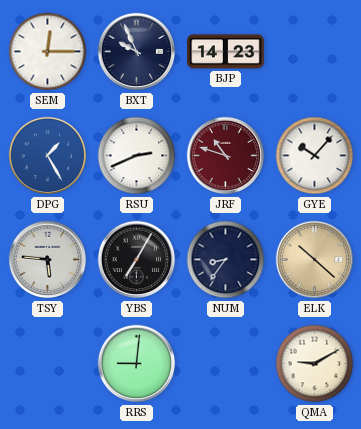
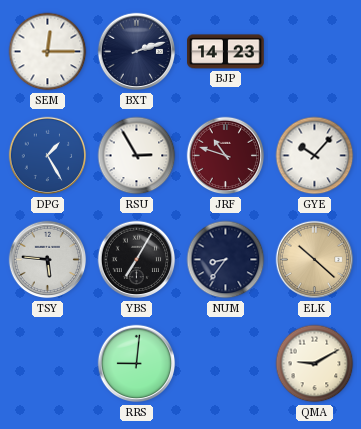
BXT: 9:56 -> 2:12 (137, 52)
RSU: 2:41 -> 2:55 (137, 156)
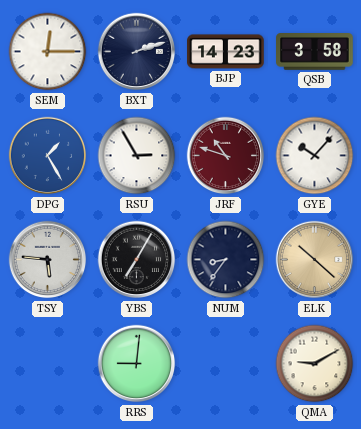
QSB: none -> 3:58 (315, 52)
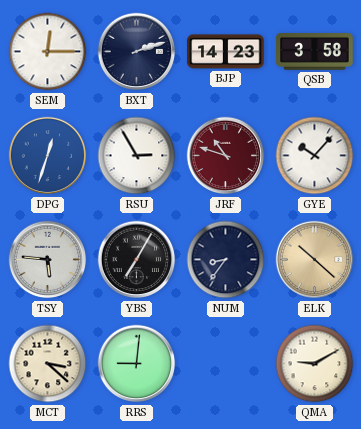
DPG: 1:25 -> 12:33 (48, 156)
MCT: none -> 3:22 (48, 364)
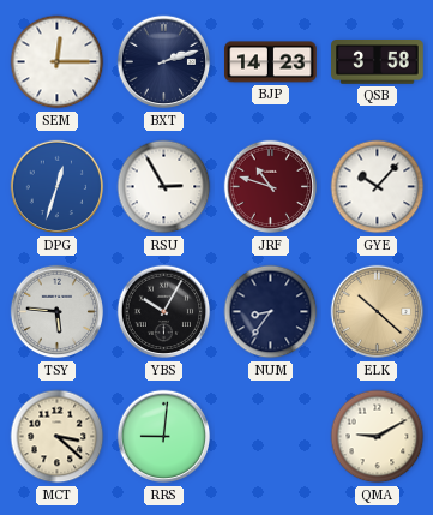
YBS: 7:05 -> 10:05 (164, 312)
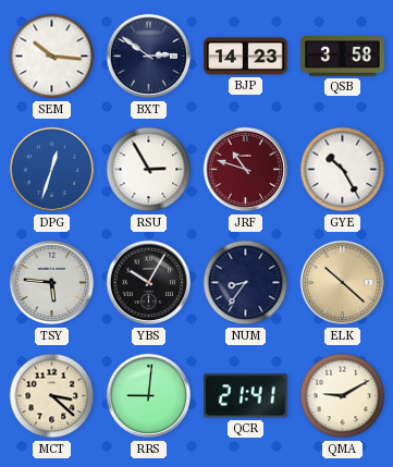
SEM: 12:15 -> 10:16 (52, 57)
BXT: 2:12 -> 2:51 (149, 57)
GYE: 10:07 -> 10:25 (343, 170)
QCR: none -> 21:41 (246, 396)
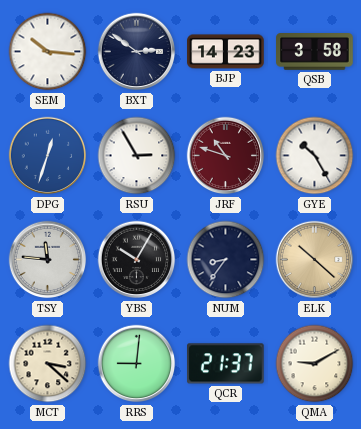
TSY: 5:46 -> 11:46 (48, 260)
QCR: 21:41 -> 21:37 (226, 364)
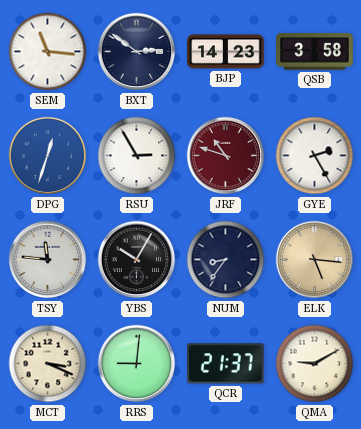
SEM: 10:16 -> 11:16 (48, 52)
GYE: 10:25 -> 2:25 (315, 156)
ELK: 10:22 -> 5:16 (315, 260)
MCT: 3:22 -> 3:19 (48, 364)
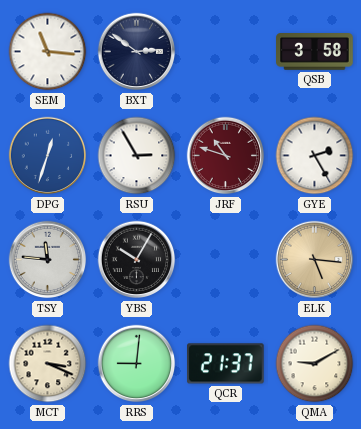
BJP: 14:23 -> none (226, 52)
NUM: 8:36 -> none (226, 260)
